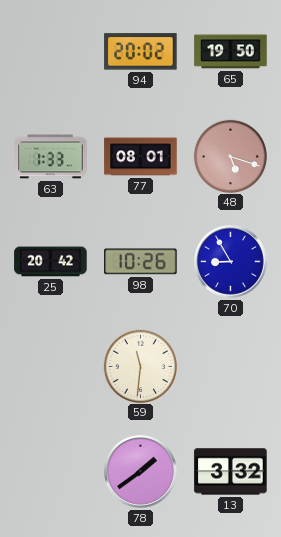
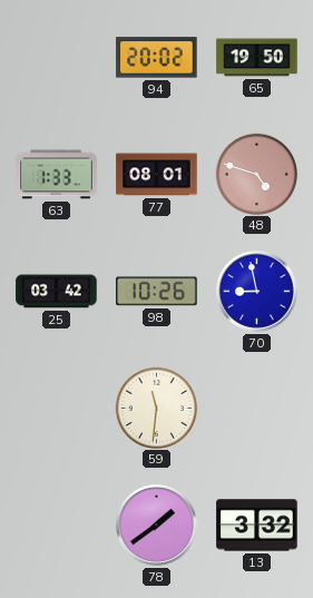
48: 5:18 -> 4:48 (256, 174)
25: 20:42 -> 03:42 (57, 292)
70: 8:55 -> 8:58 (257, 292)
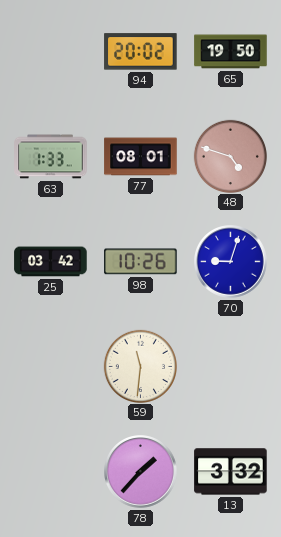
70: 8:58 -> 9:03 (231, 262)
78: 1:39 -> 1:37 (141, 472)
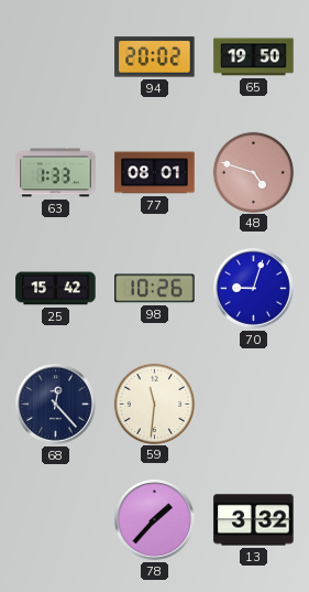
25: 03:42 -> 15:42 (56, 289)
68: none -> 12:23 (56, 405)
